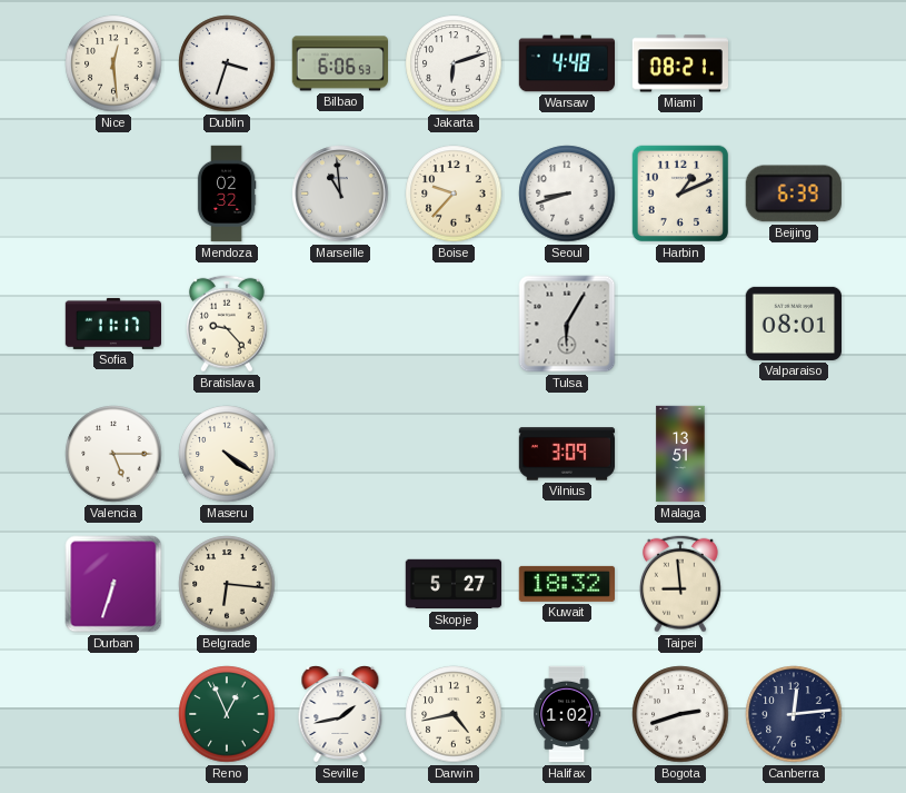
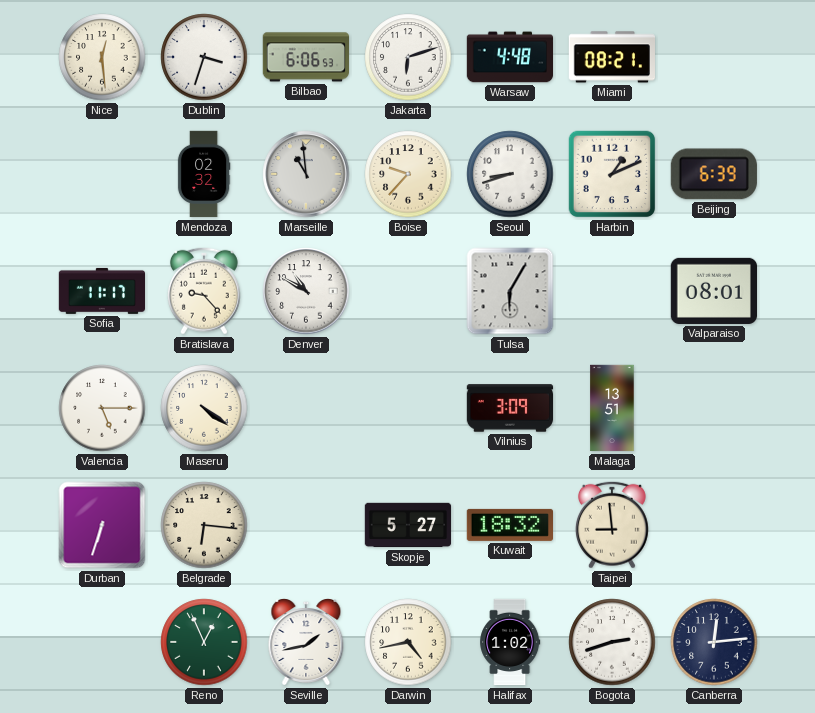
Denver: none -> 10:50 (306, 291)
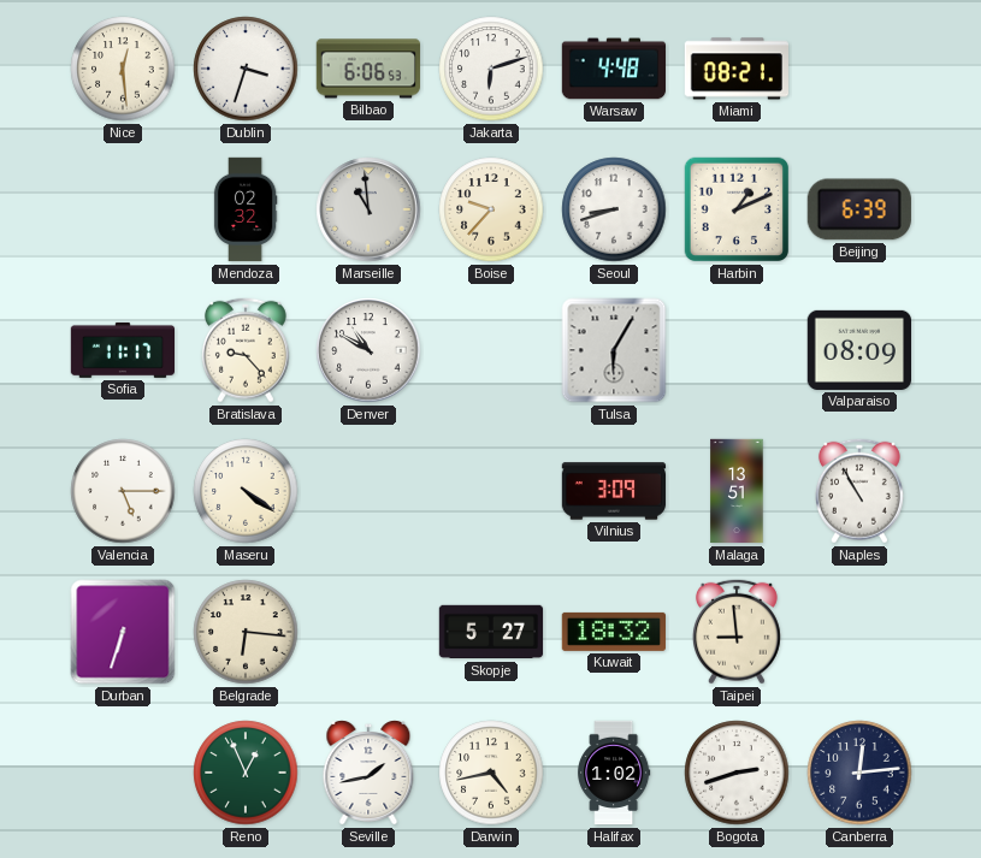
Valparaiso: 08:01 -> 08:09 (858, 350)
Naples: none -> 10:55 (859, 491)
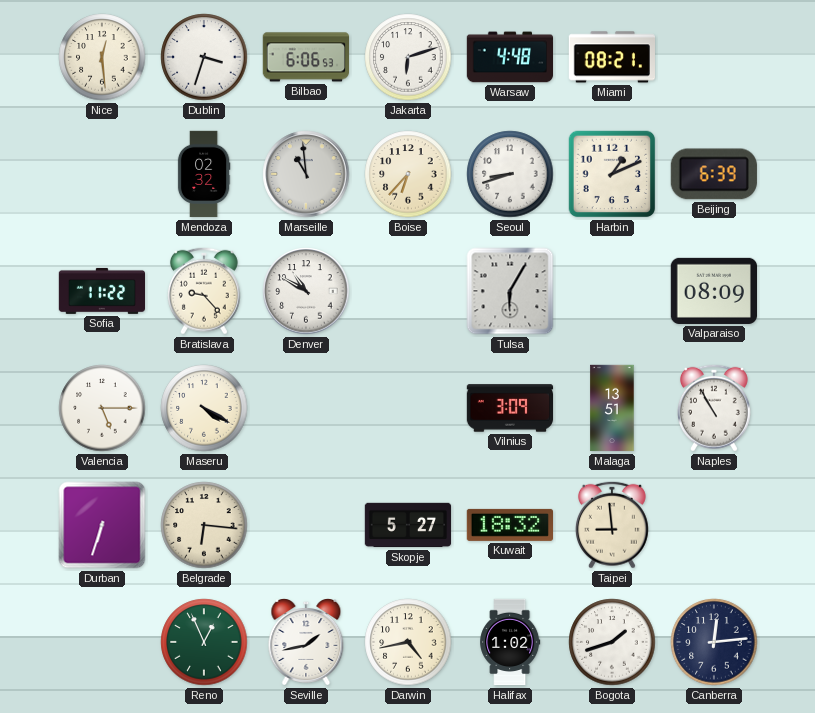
Boise: 9:37 -> 6:37 (408, 174)
Sofia: 11:17 -> 11:22 (101, 291)
Maseru: 4:21 -> 4:20 (204, 408)
Bogota: 2:42 -> 1:42 (612, 642)
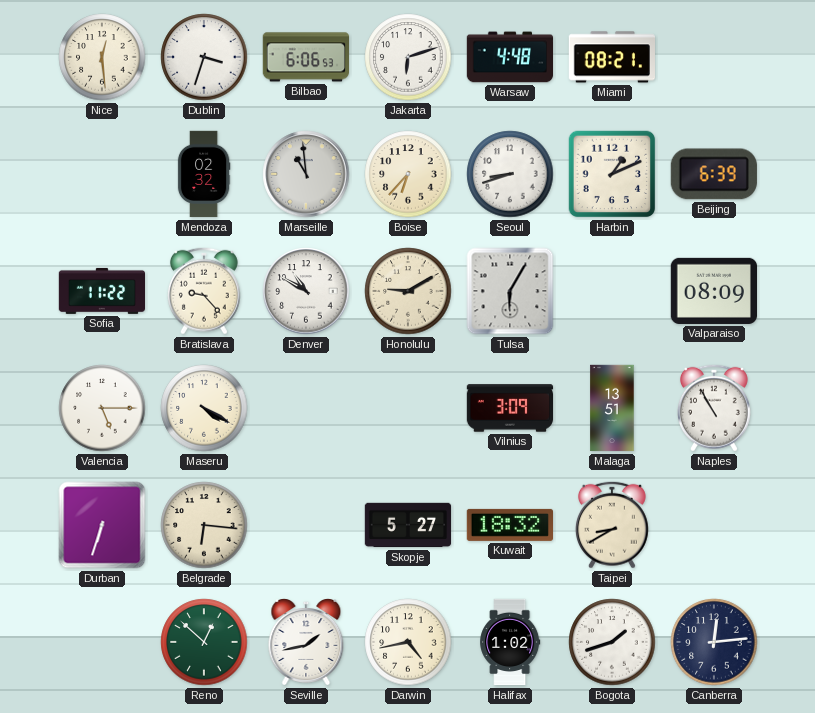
Honolulu: none -> 9:10 (408, 291)
Taipei: 8:59 -> 8:40 (612, 525)
Reno: 12:56 -> 12:52 (204, 642)
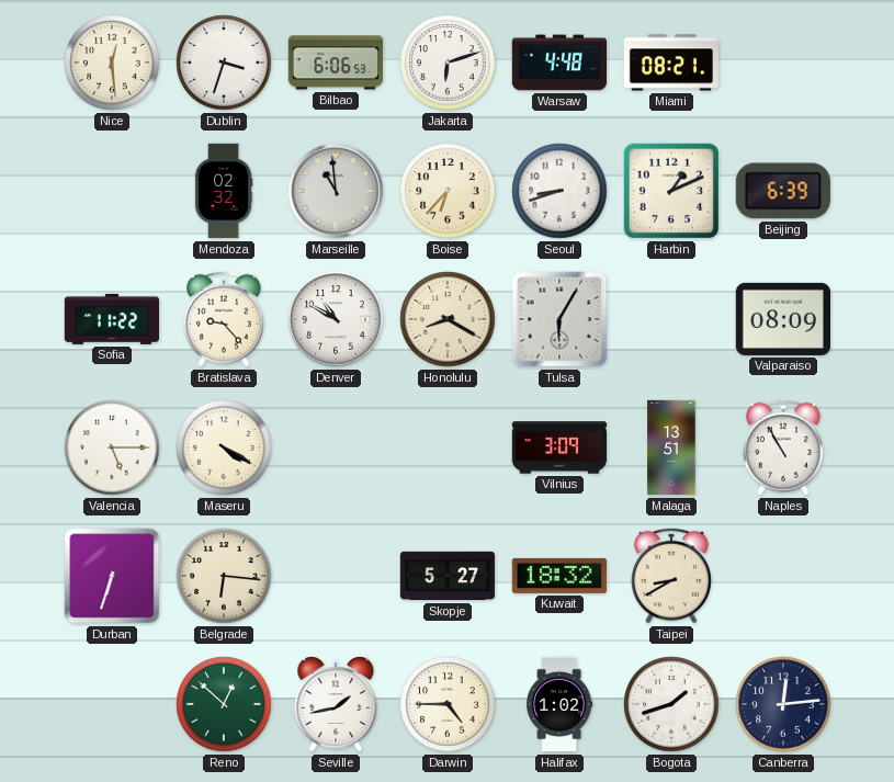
Honolulu: 9:10 -> 8:20 (448, 319)
Darwin: 4:43 -> 4:45 (448, 704)
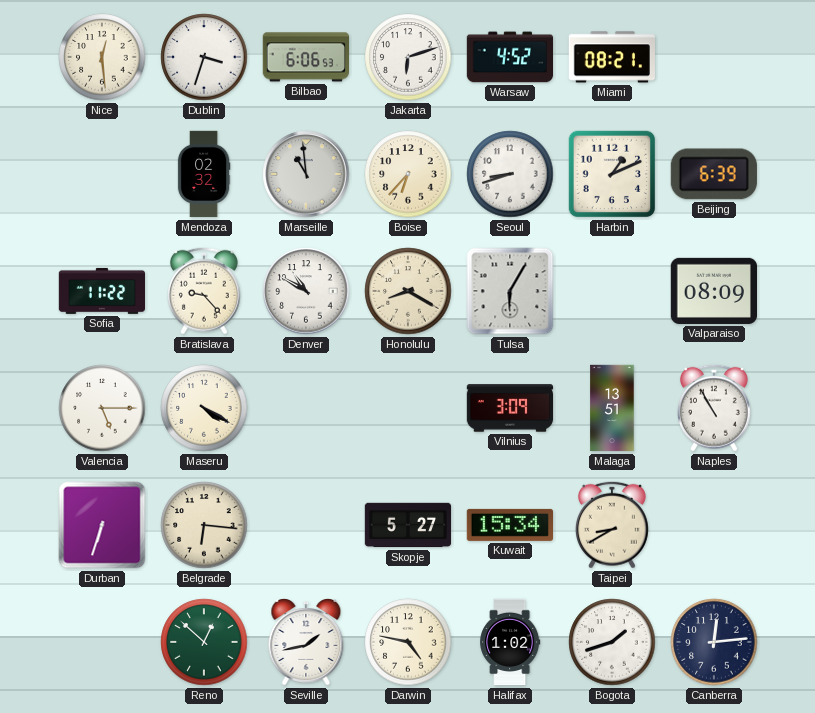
Warsaw: 4:48 -> 4:52 (510, 57)
Kuwait: 18:32 -> 15:34 (509, 525)
Darwin: 4:45 -> 4:47 (408, 642)
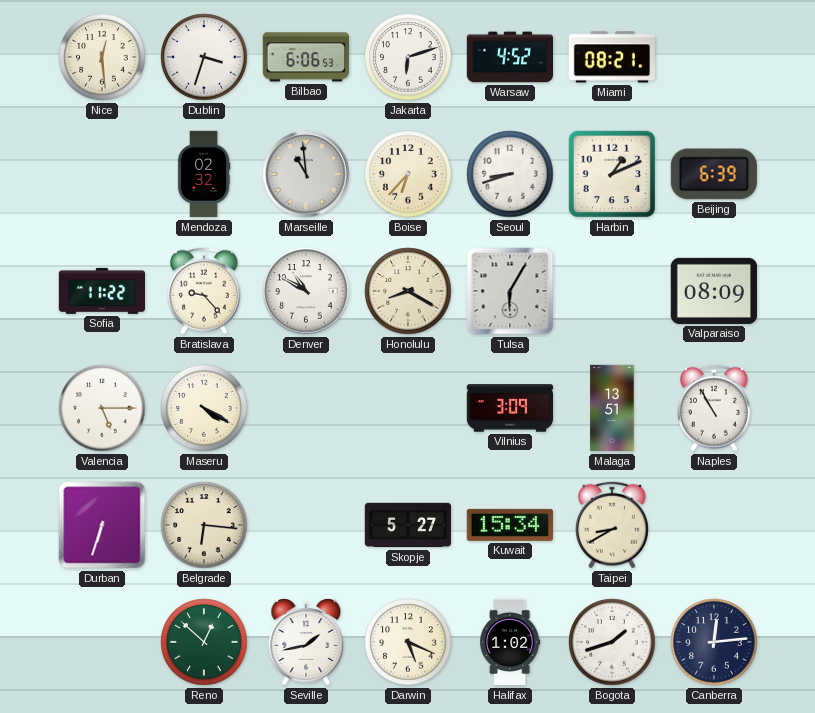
Darwin: 4:47 -> 5:19 (408, 642)
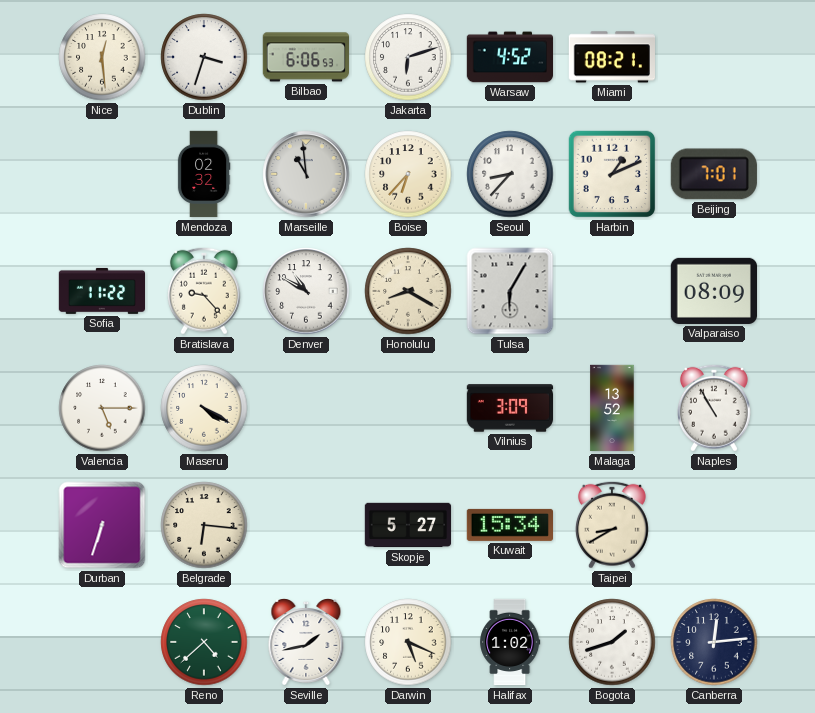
Seoul: 8:42 -> 8:37 (510, 174)
Beijing: 6:39 -> 7:01 (714, 174)
Malaga: 13:51 -> 13:52 (612, 408)
Reno: 12:52 -> 4:38 (204, 642)
